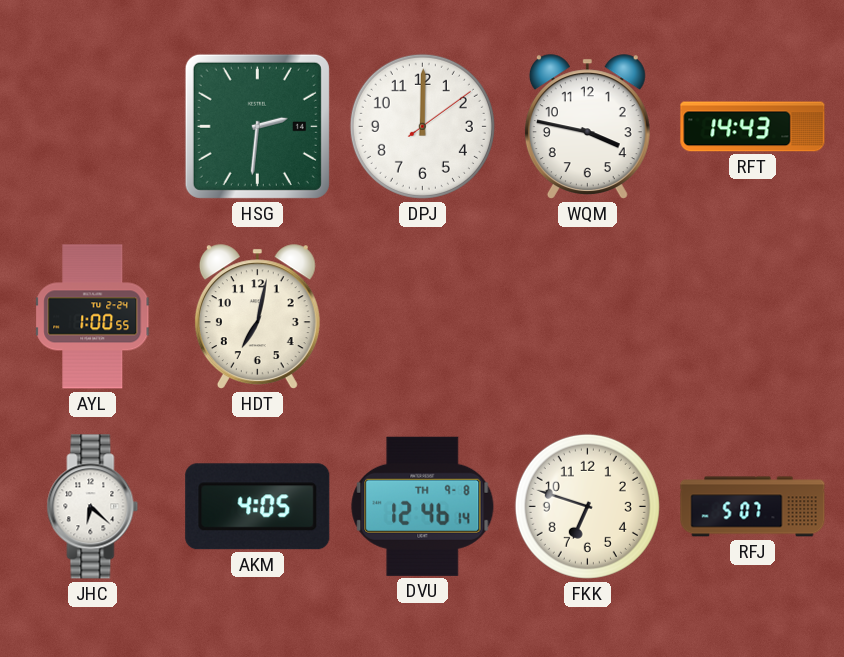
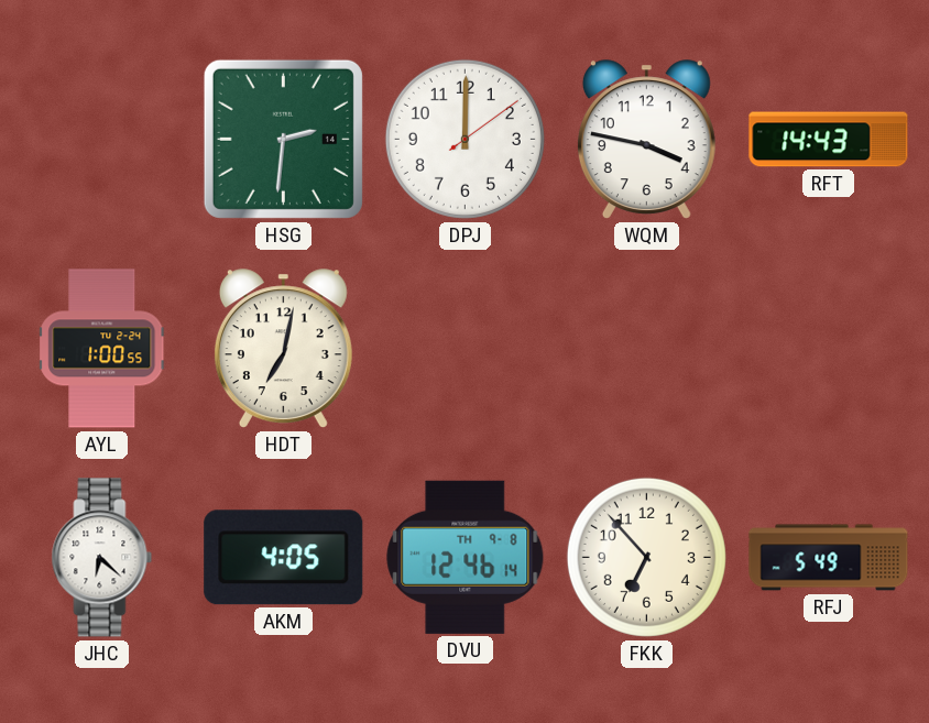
FKK: 6:48 -> 6:53 (646, 557)
RFJ: 5:07 -> 5:49 (829, 558)
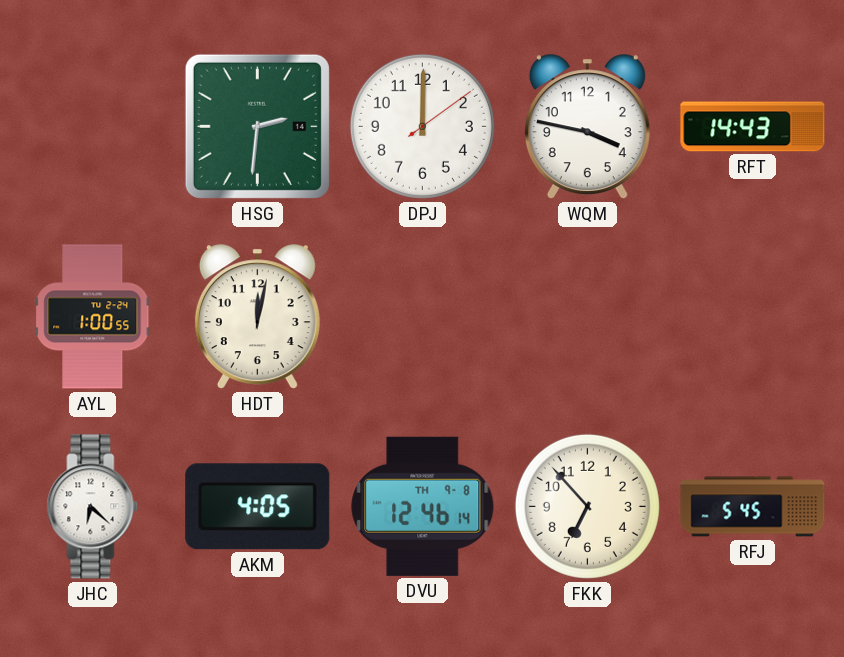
HDT: 7:02 -> 12:02 (257, 317)
RFJ: 5:49 -> 5:45 (753, 507)
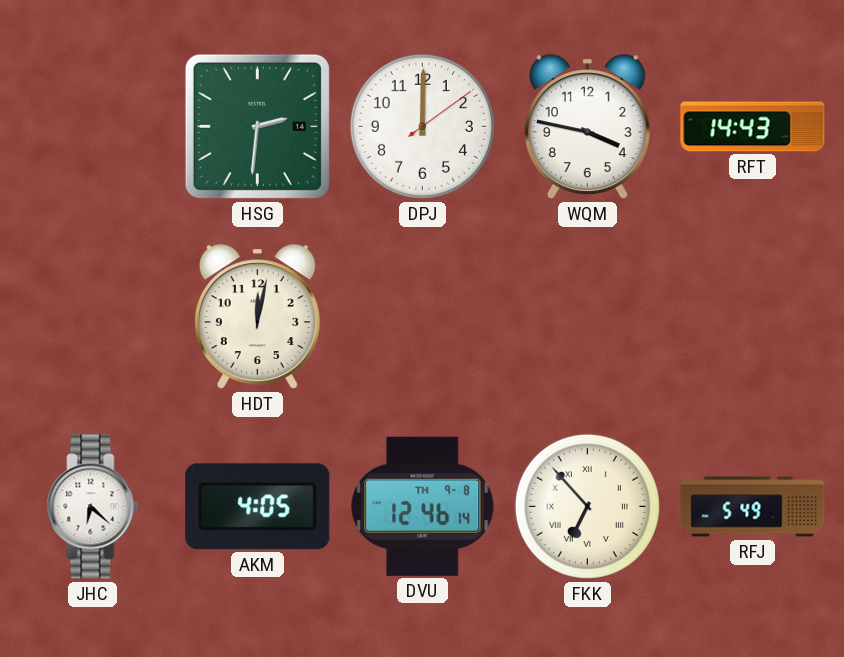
AYL: 1:00 -> none (93, 317)
FKK numerals: Arabic -> Roman (587, 506)
RFJ: 5:45 -> 5:49 (753, 507)
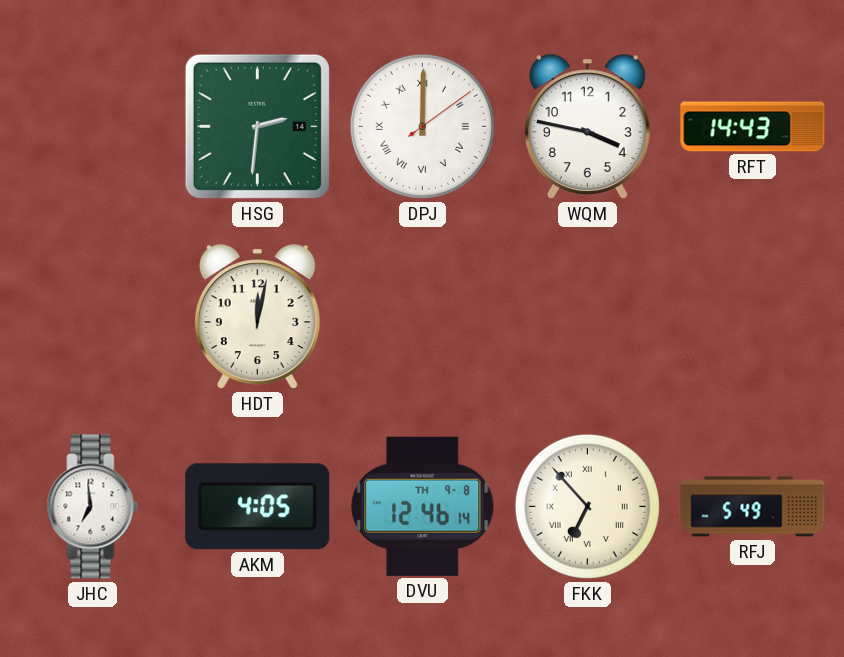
DPJ numerals: Arabic -> Roman (422, 126)
JHC: 6:22 -> 6:59 (93, 507)
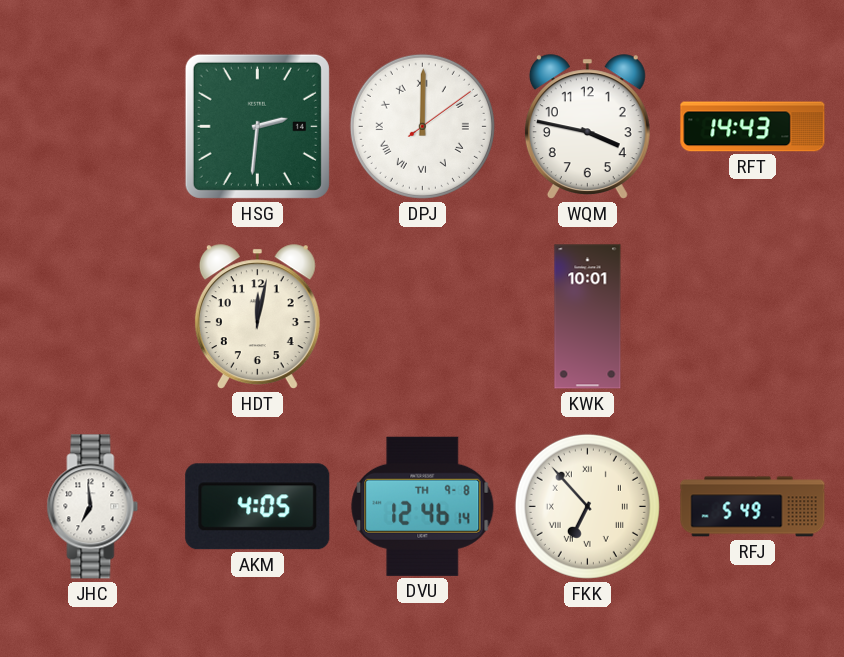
KWK: none -> 10:01 (588, 317)
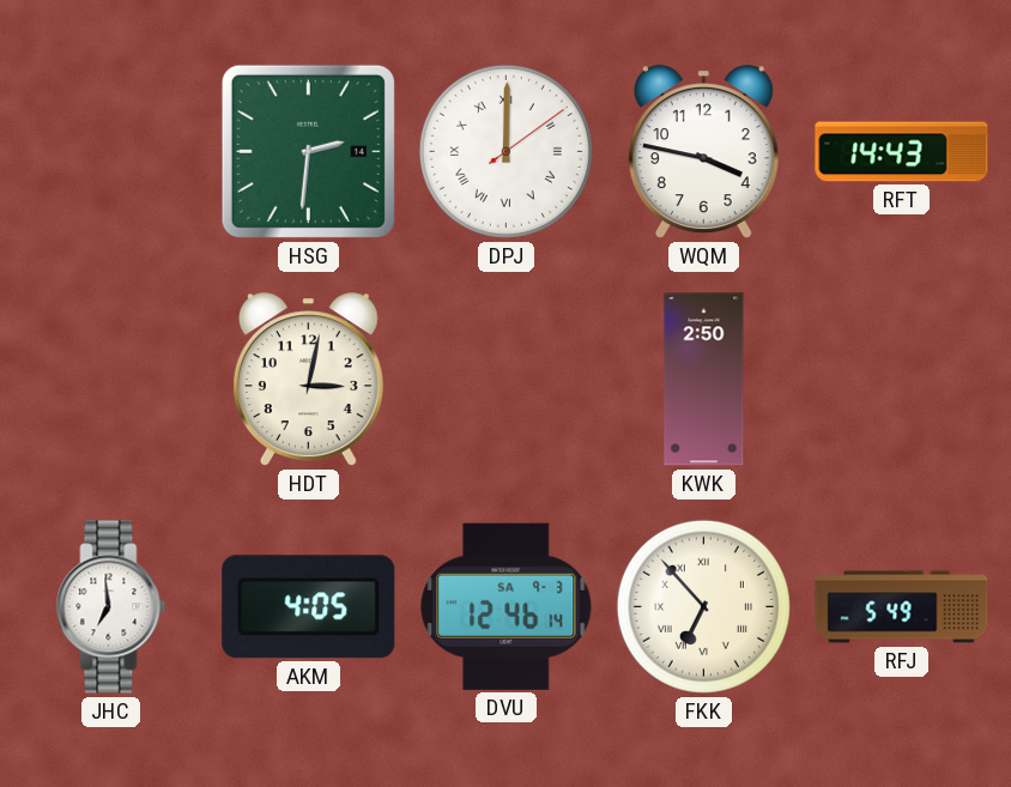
HDT: 12:02 -> 3:02 (308, 380)
KWK: 10:01 -> 2:50 (704, 380)
DVU date: TH 9-8 -> SA 9-3 (507, 606)
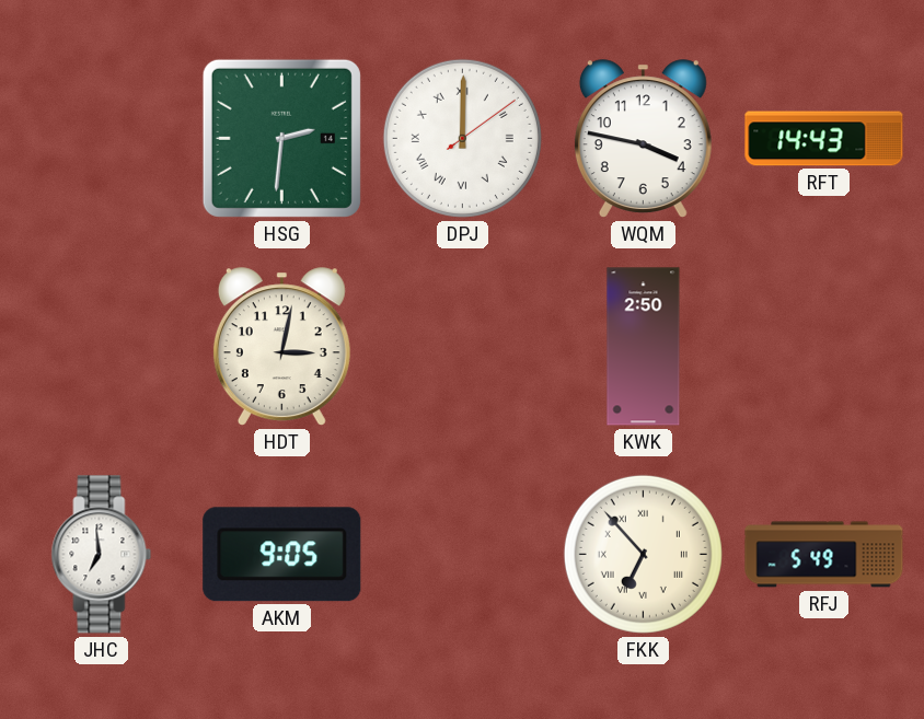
AKM: 4:05 -> 9:05 (282, 555)
DVU: 12:46 -> none (507, 606)
